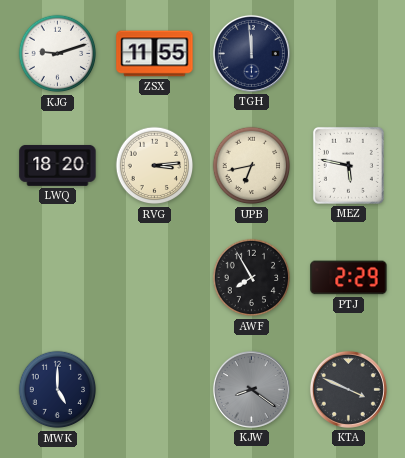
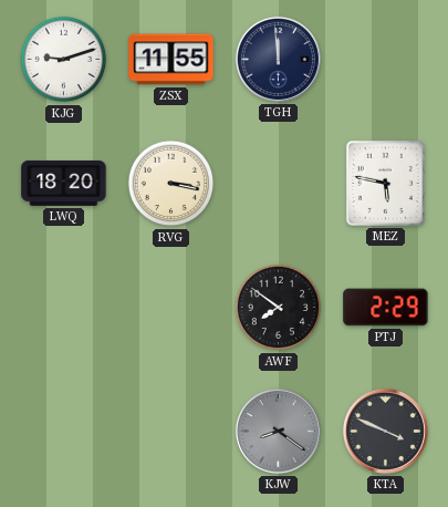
RVG: 3:14 -> 3:17 (171, 184)
UPB: 6:43 -> none (252, 166)
AWF: 7:55 -> 7:51 (279, 308)
MWK: 5:00 -> none (58, 390)
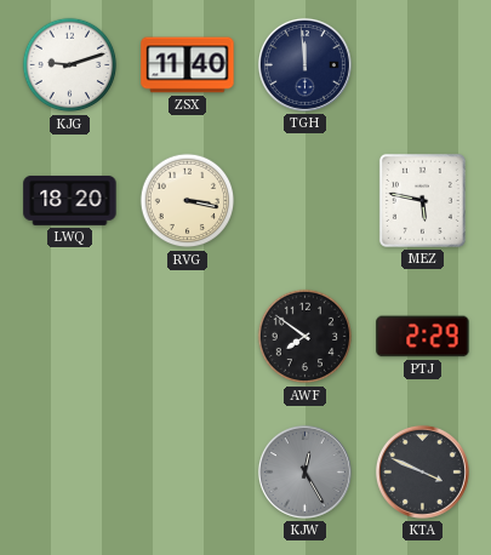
ZSX: 11:55 -> 11:40 (188, 65)
KJW: 8:21 -> 12:25 (304, 471)
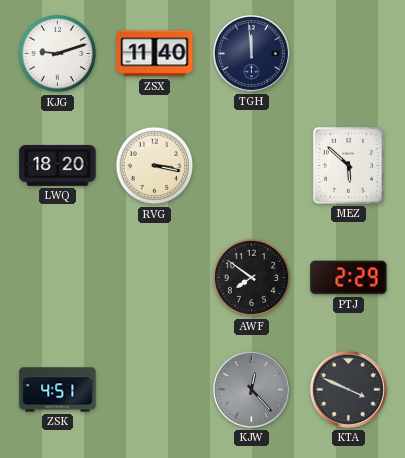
MEZ: 5:47 -> 5:52 (348, 165)
ZSK: none -> 4:51 (58, 390)
KJW: 12:25 -> 12:23 (251, 389)
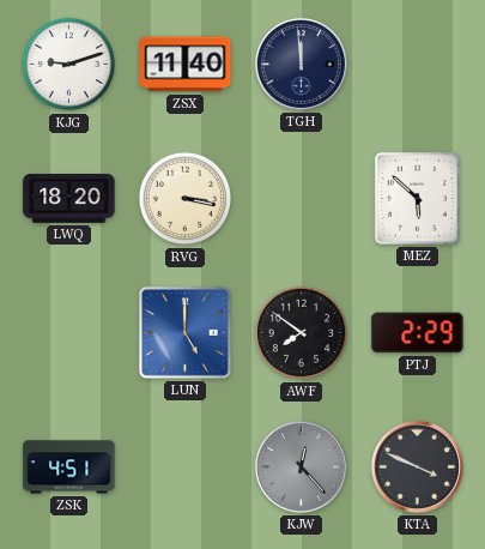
LUN: none -> 5:00 (186, 333)
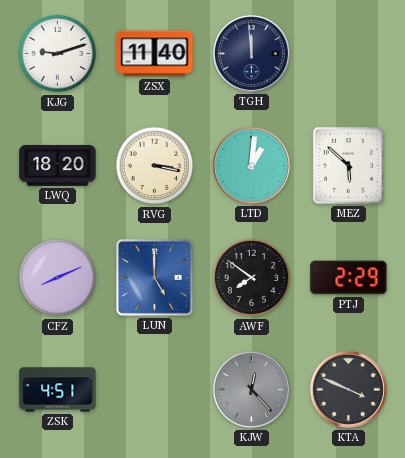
LTD: none -> 1:01 (251, 165)
CFZ: none -> 8:11 (58, 278)
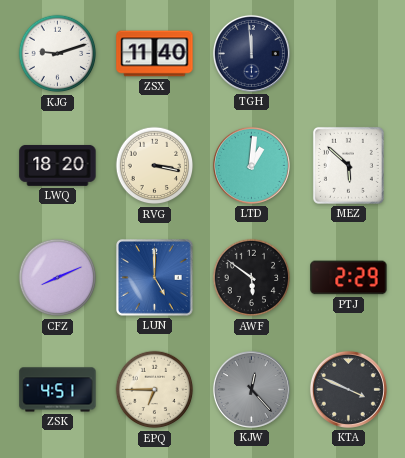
AWF: 7:51 -> 5:51 (252, 278)
EPQ: none -> 6:45 (155, 390)
